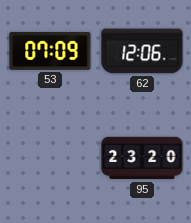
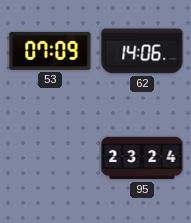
62: 12:06 -> 14:06 (142, 51)
95: 23:20 -> 23:24 (142, 158)
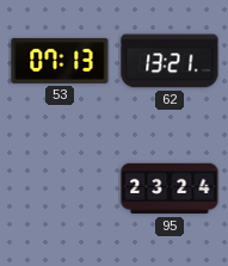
53: 07:09 -> 07:13 (60, 61)
62: 14:06 -> 13:21 (170, 61)
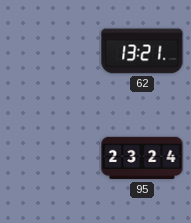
53: 07:13 -> none (60, 61)
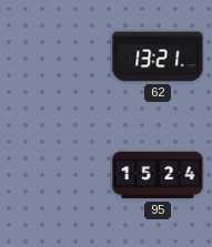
95: 23:24 -> 15:24 (158, 175)
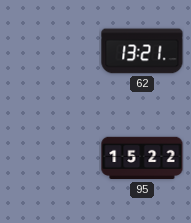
95: 15:24 -> 15:22 (142, 158)
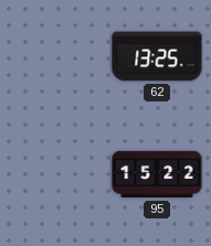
62: 13:21 -> 13:25 (157, 56)
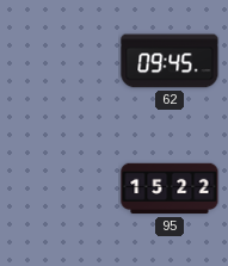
62: 13:25 -> 09:45 (170, 61)
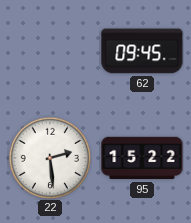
22: none -> 2:29 (49, 157)
